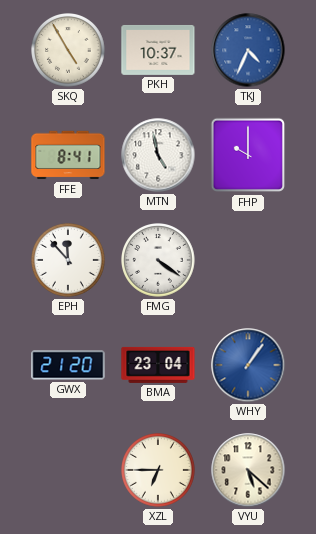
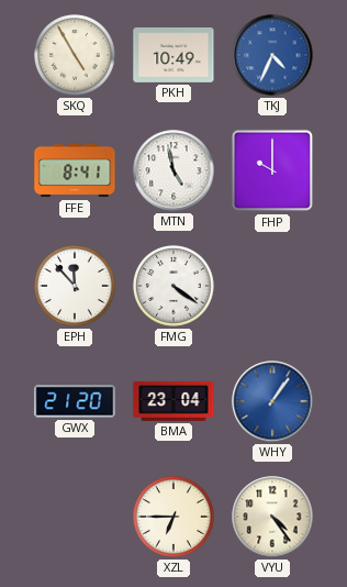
PKH: 10:37 -> 10:49 (173, 55)
VYU: 5:22 -> 4:24 (272, 517)
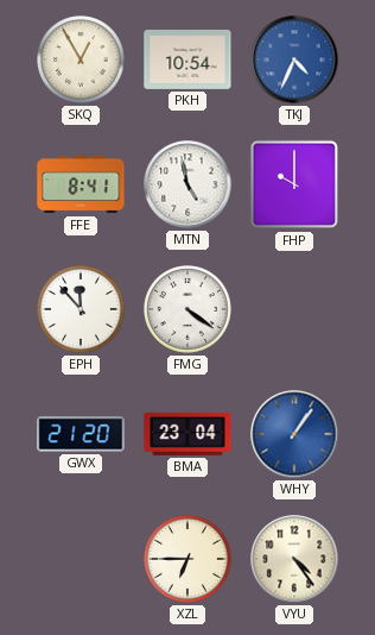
SKQ: 4:55 -> 12:55 (82, 61)
PKH: 10:49 -> 10:54 (188, 59)
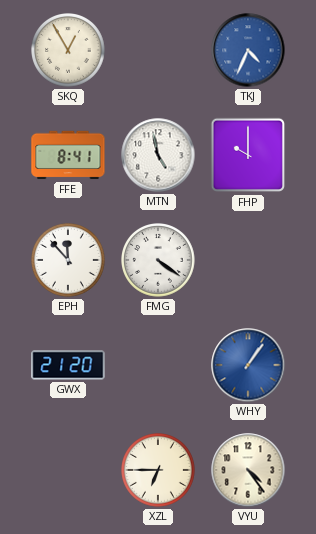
PKH: 10:54 -> none (188, 59)
BMA: 23:04 -> none (188, 434)
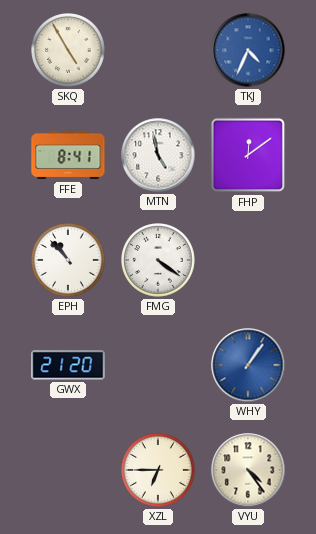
SKQ: 12:55 -> 4:55 (69, 51)
FHP: 10:00 -> 12:09 (248, 155)
EPH: 11:53 -> 10:53 (69, 261)
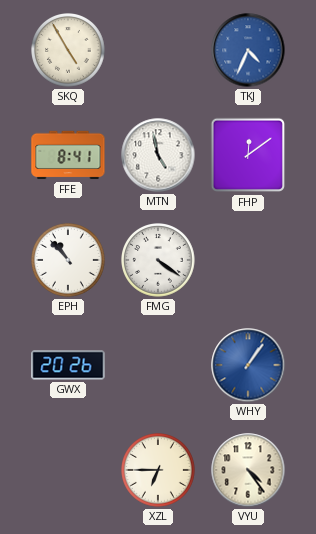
GWX: 21:20 -> 20:26 (68, 365)
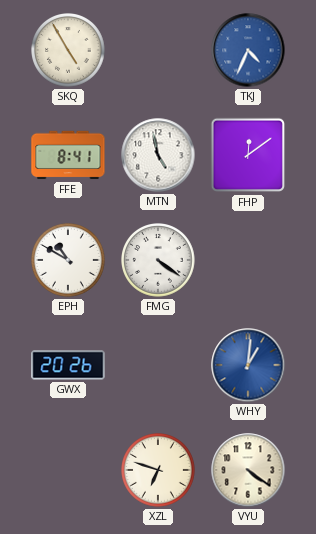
EPH: 10:53 -> 10:50 (69, 261)
WHY: 1:06 -> 1:01 (248, 365)
XZL: 6:45 -> 6:48 (159, 471)
VYU: 4:24 -> 4:21 (248, 470)
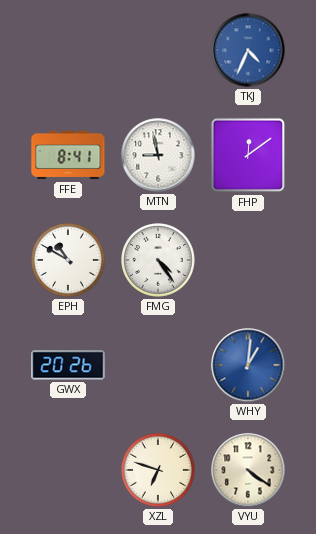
SKQ: 4:55 -> none (69, 51)
MTN: 4:58 -> 8:58 (158, 155)
FMG: 4:21 -> 4:24 (159, 261)
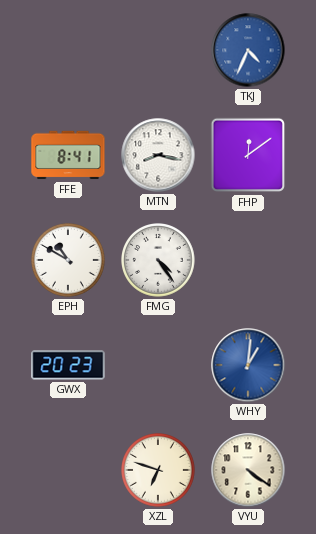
MTN: 8:58 -> 8:17 (158, 155)
GWX: 20:26 -> 20:23 (68, 365)
